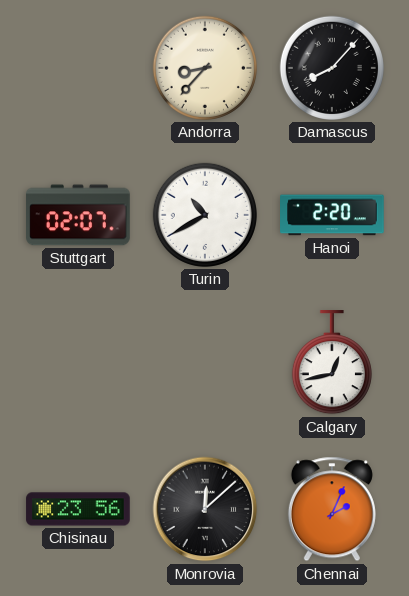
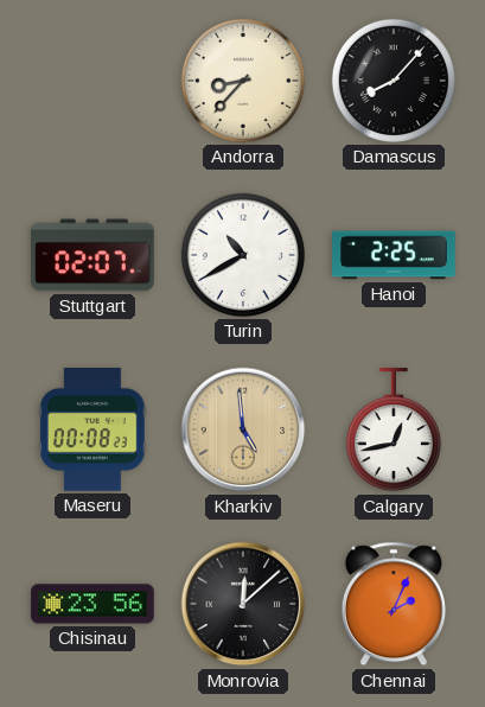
Hanoi: 2:20 -> 2:25 (394, 255)
Maseru: none -> 00:08 (94, 429)
Kharkiv: none -> 4:59 (243, 429)
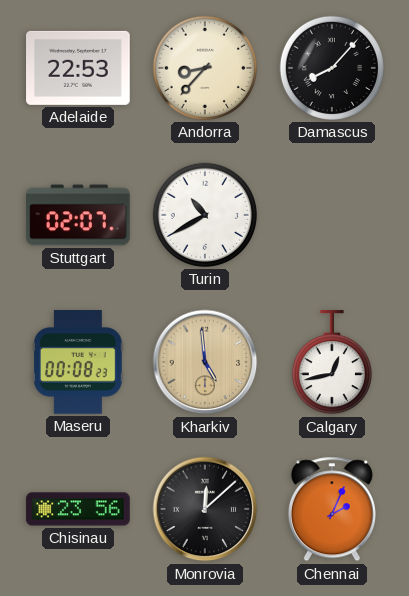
Adelaide: none -> 22:53 (78, 68)
Hanoi: 2:25 -> none (394, 255)
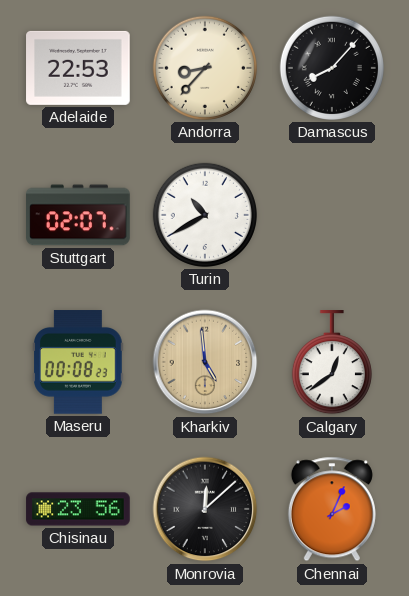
Calgary: 12:43 -> 12:39 (332, 363)
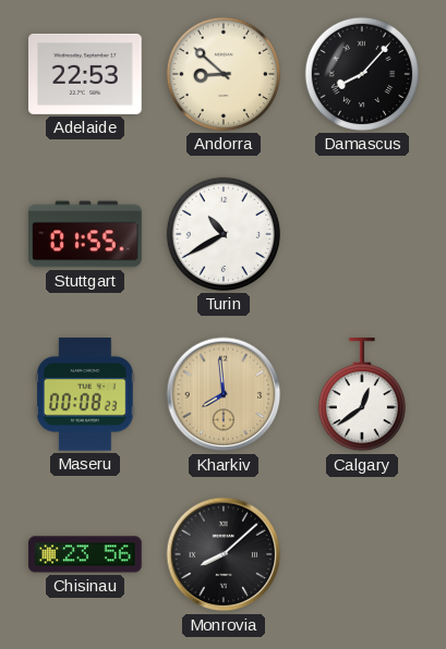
Andorra: 8:37 -> 8:52 (224, 74)
Stuttgart: 02:07 -> 01:55 (85, 234)
Kharkiv: 4:59 -> 7:59 (224, 394)
Monrovia: 12:08 -> 8:08 (224, 554)
Chennai: 2:04 -> none (332, 509)
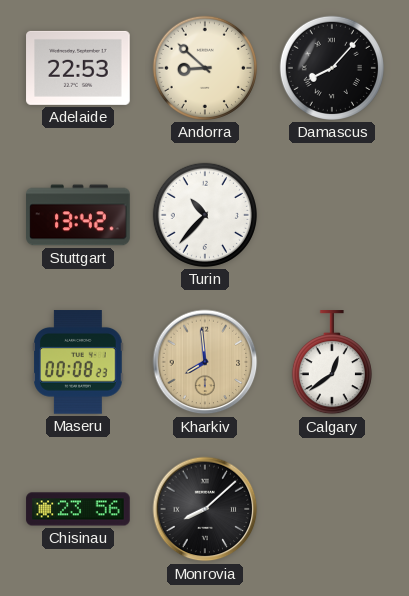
Stuttgart: 01:55 -> 13:42 (78, 215)
Turin: 10:40 -> 10:37 (205, 215)
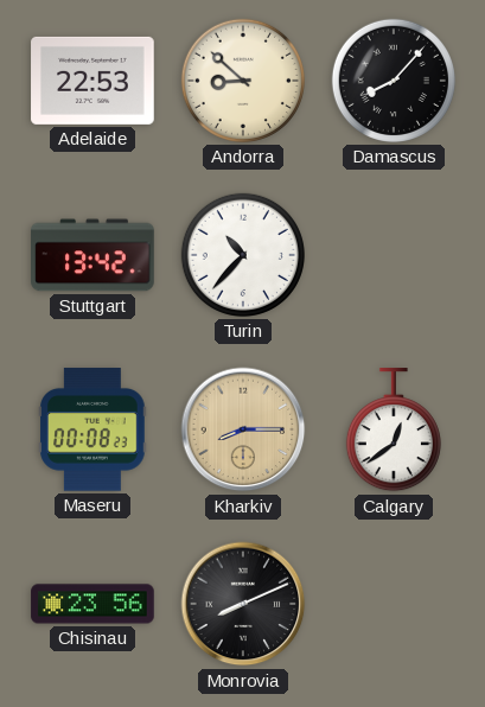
Kharkiv: 7:59 -> 8:15 (243, 429)
Monrovia: 8:08 -> 8:11 (243, 604)
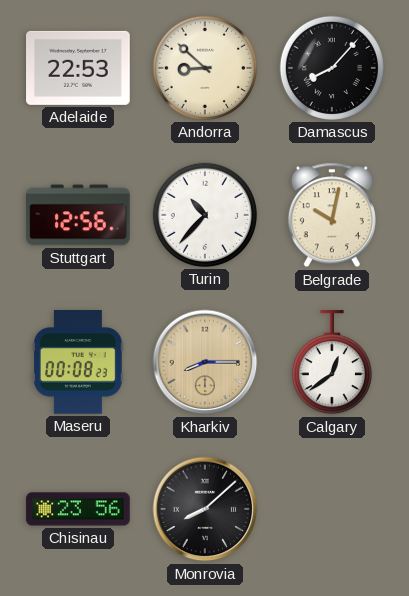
Stuttgart: 13:42 -> 12:56 (78, 215)
Belgrade: none -> 10:02 (332, 215)
Monrovia: 8:11 -> 8:08 (205, 509)
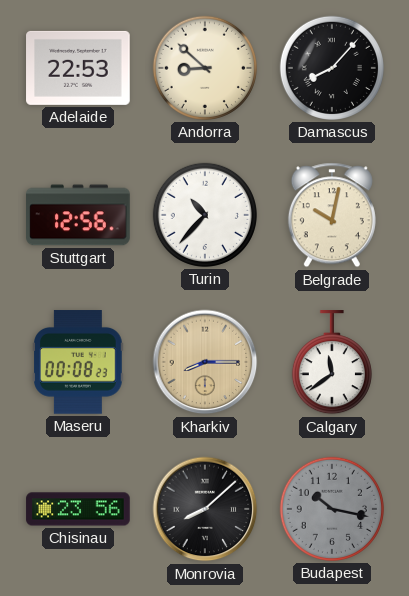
Calgary: 12:39 -> 11:39 (332, 363)
Budapest: none -> 10:17 (332, 509)
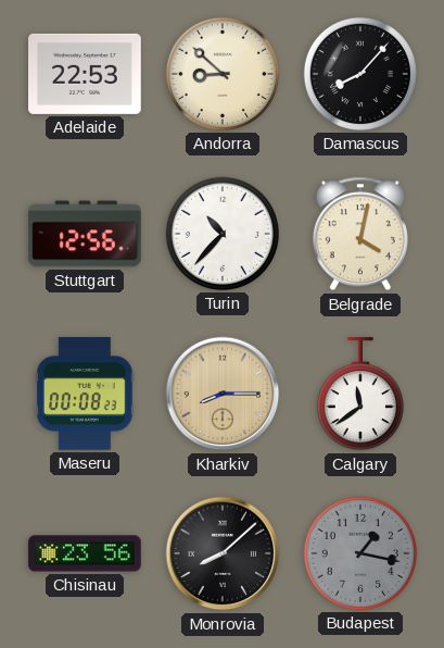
Belgrade: 10:02 -> 4:02 (360, 234)
Budapest: 10:17 -> 1:17 (360, 553)
